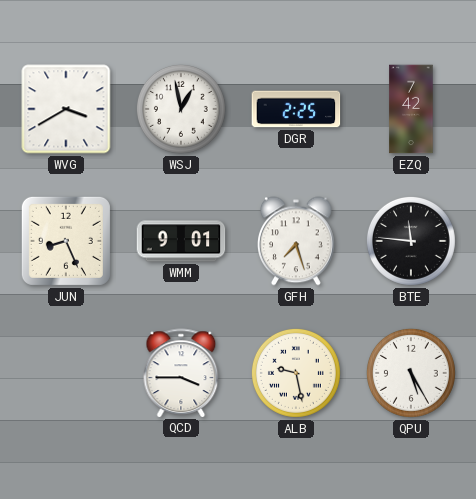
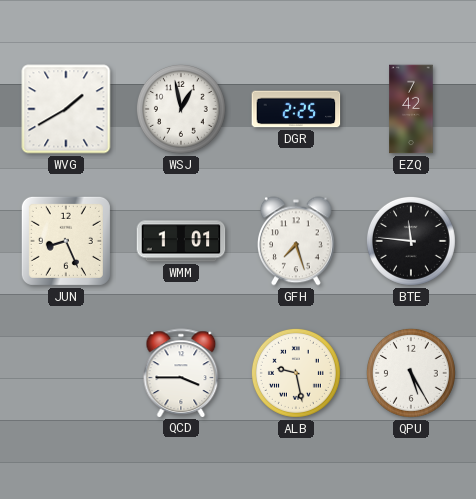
WVG: 3:40 -> 1:40 (66, 109)
WMM: 9:01 -> 1:01 (181, 241)
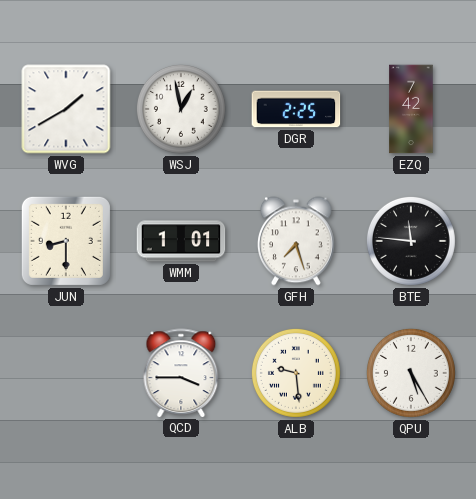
JUN: 8:26 -> 8:30 (66, 241)
ALB: 9:28 -> 9:29 (296, 373)
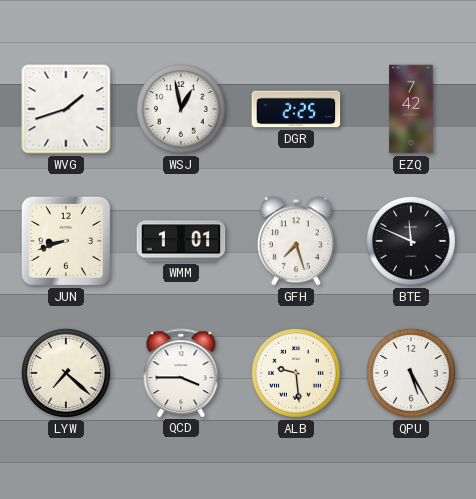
WVG: 1:40 -> 1:42 (66, 109)
JUN: 8:30 -> 8:42 (66, 241)
BTE: 11:46 -> 11:49 (411, 241)
LYW: none -> 7:22 (66, 373)
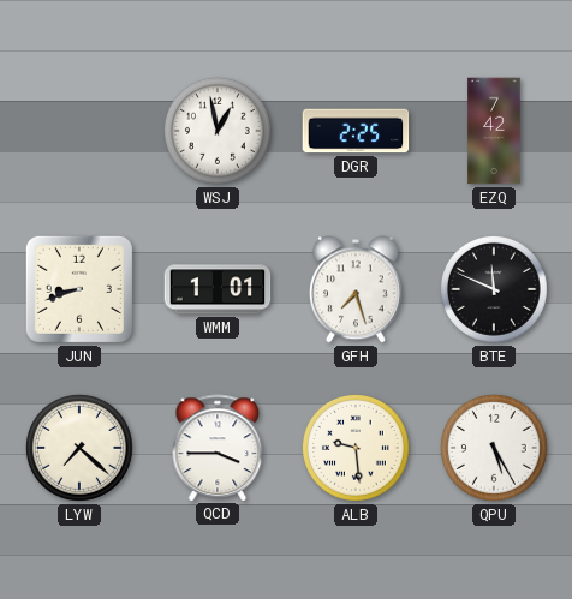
WVG: 1:42 -> none (66, 109)
